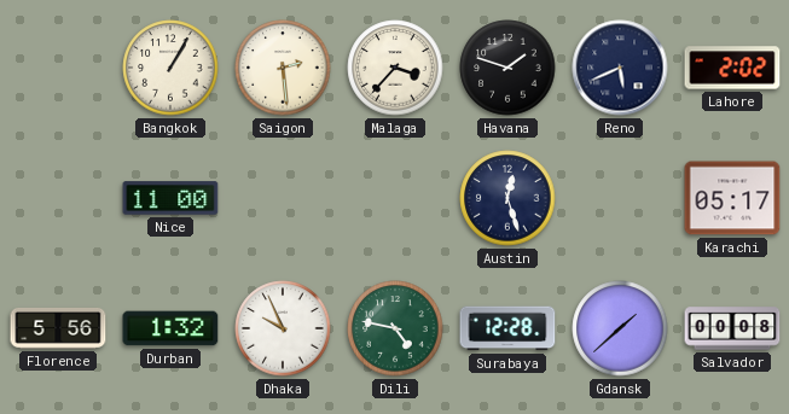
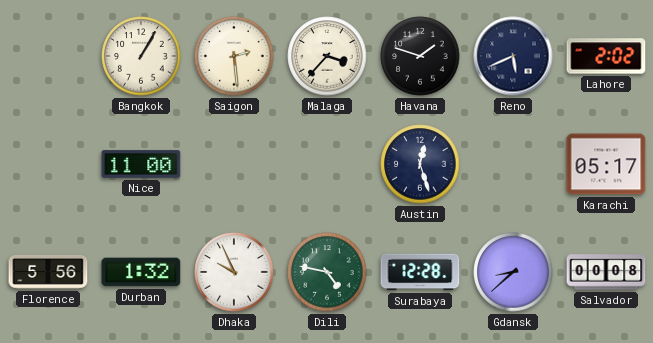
Gdansk: 1:38 -> 8:38 (513, 272)
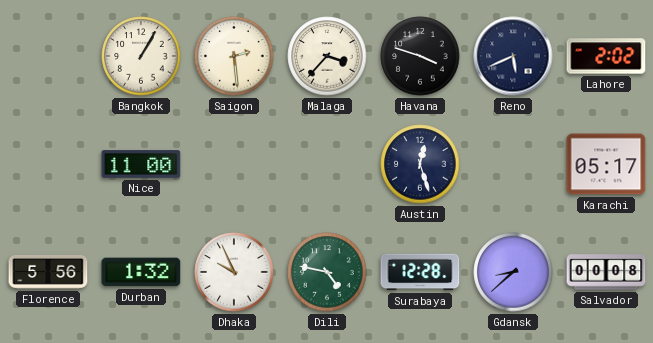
Havana: 1:48 -> 3:48 (420, 56)
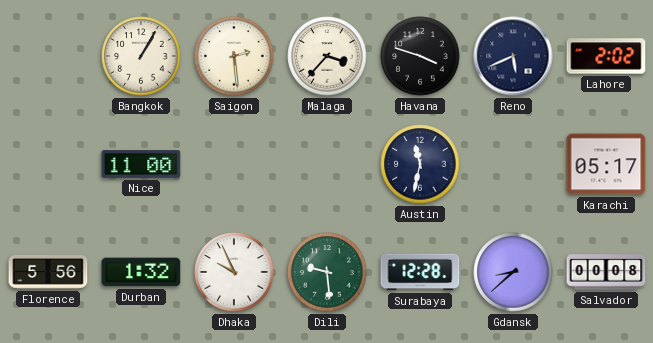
Austin: 12:27 -> 11:32 (420, 164)
Dili: 4:47 -> 9:29 (327, 272)
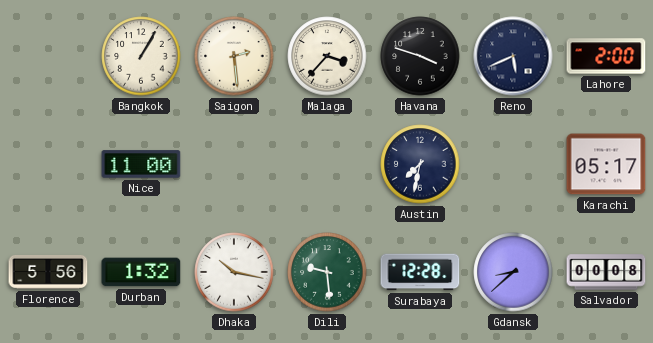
Lahore: 2:02 -> 2:00 (606, 56)
Austin: 11:32 -> 7:32 (420, 164)
Dhaka: 9:56 -> 10:17 (234, 272)
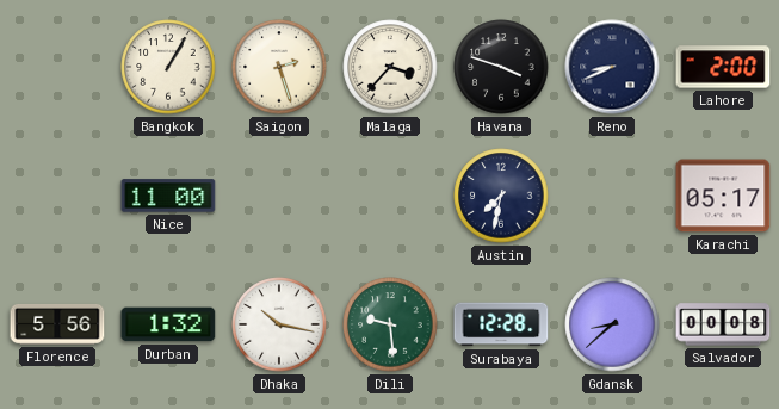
Saigon: 2:29 -> 2:27 (279, 67)
Reno: 5:41 -> 8:41 (612, 67)
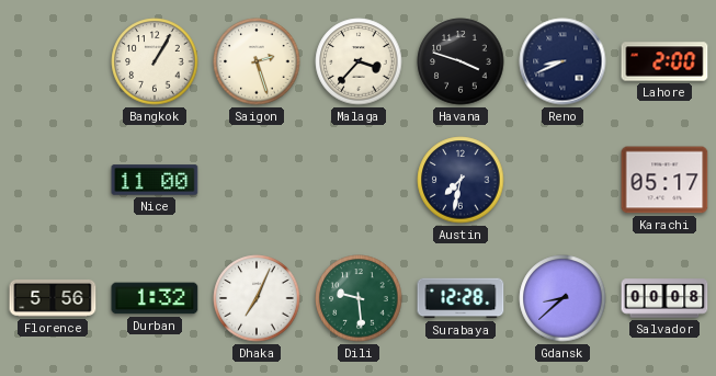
Dhaka: 10:17 -> 7:04 (257, 298)
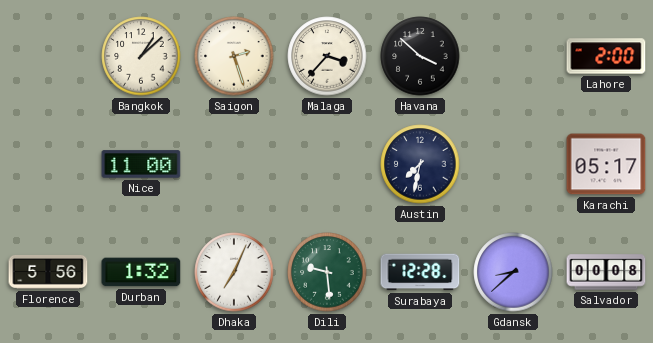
Bangkok: 1:05 -> 1:08 (141, 56)
Havana: 3:48 -> 3:52 (420, 56)
Reno: 8:41 -> none (562, 61)
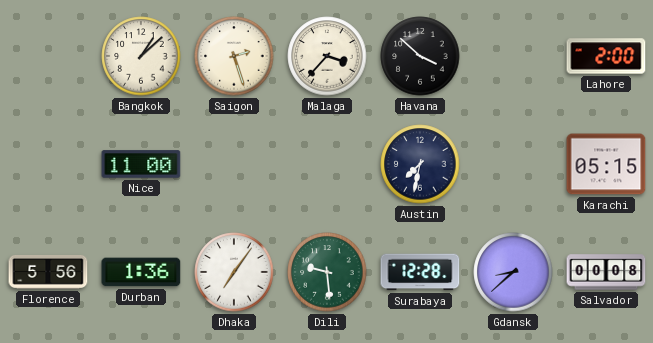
Karachi: 05:17 -> 05:15 (606, 164)
Durban: 1:32 -> 1:36 (141, 272)
Dhaka: 7:04 -> 7:06 (234, 272)
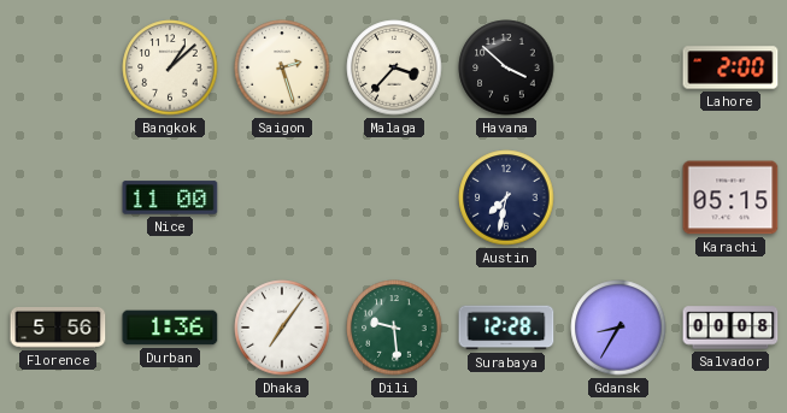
Gdansk: 8:38 -> 8:35 (618, 328)
